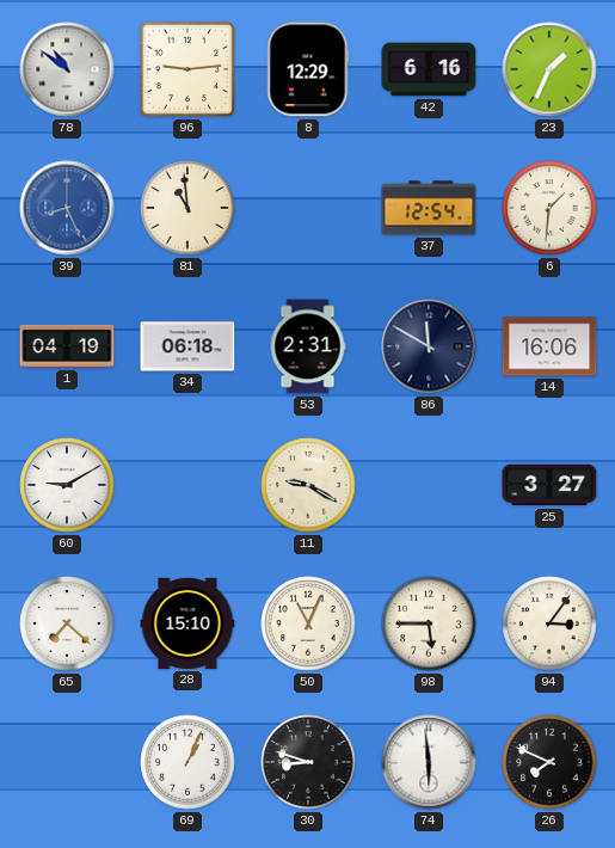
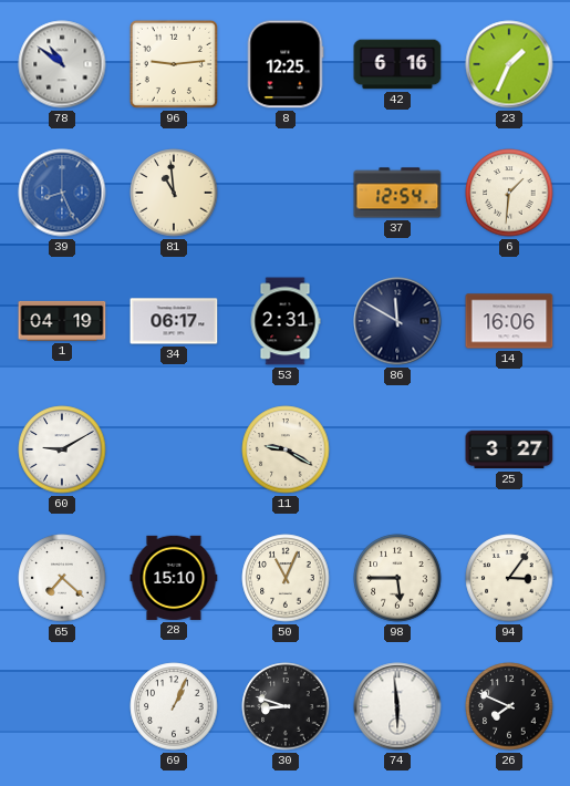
8: 12:29 -> 12:25 (286, 64)
34: 06:18 -> 06:17 (174, 321)
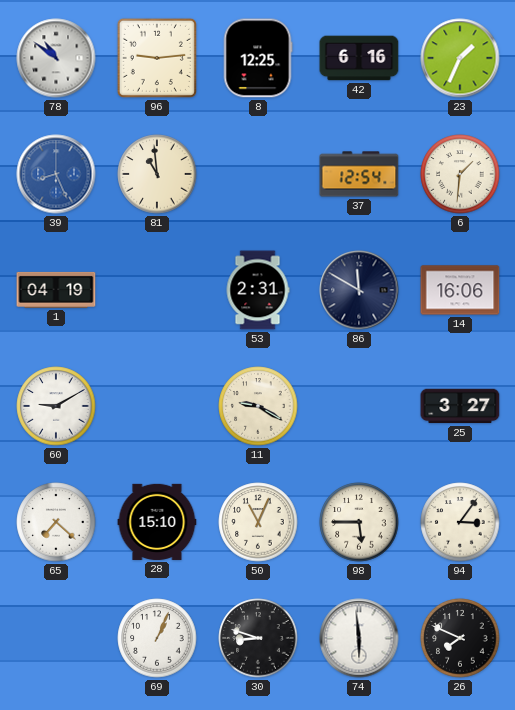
34: 06:17 -> none (174, 321)
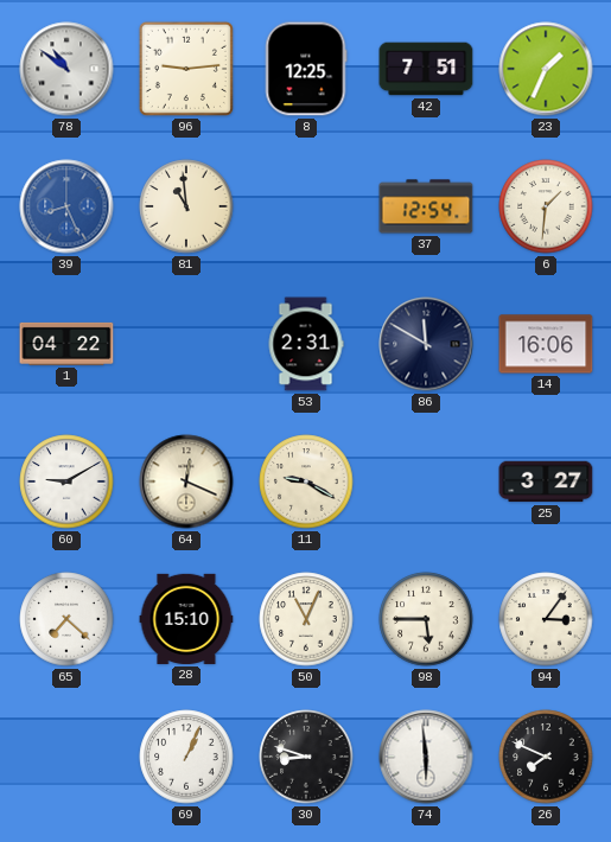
42: 6:16 -> 7:51 (426, 69)
1: 04:19 -> 04:22 (66, 344)
64: none -> 12:19 (186, 481)
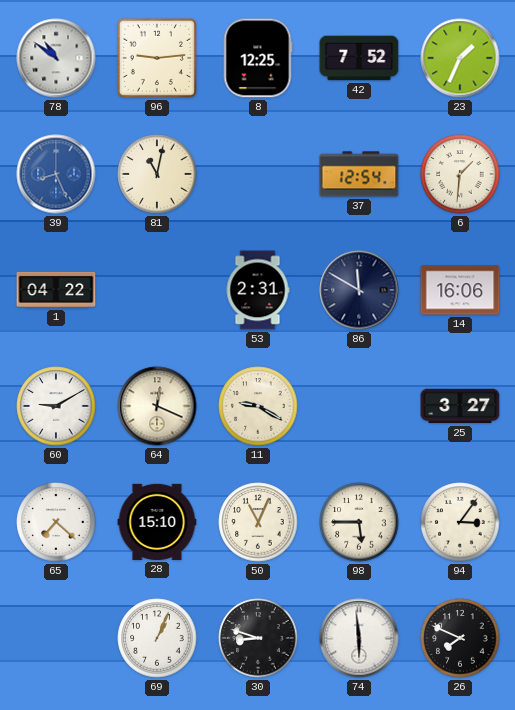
42: 7:51 -> 7:52 (359, 58)
81: 10:59 -> 11:02 (157, 174)
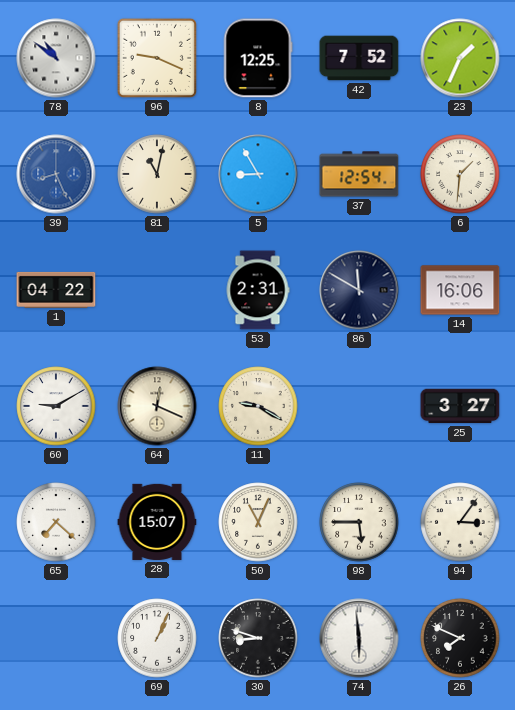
96: 9:14 -> 9:19 (157, 58)
5: none -> 8:55 (258, 174)
28: 15:10 -> 15:07 (157, 522)
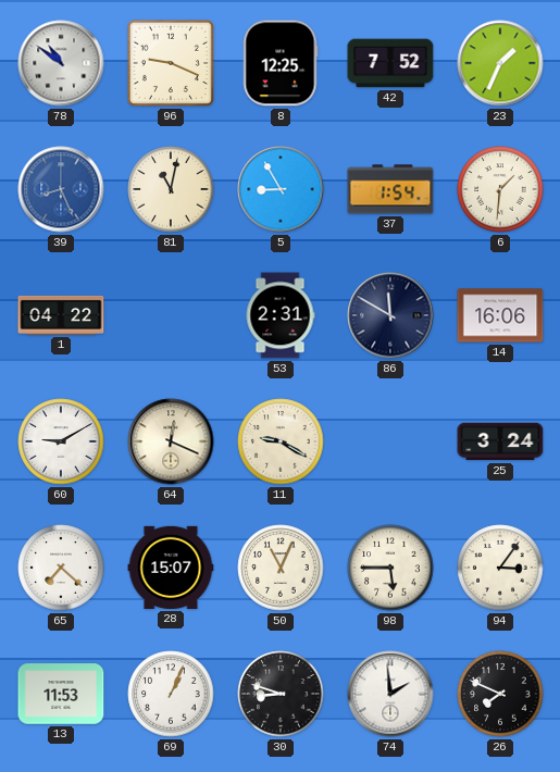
37: 12:54 -> 1:54 (390, 189)
25: 3:27 -> 3:24 (500, 441)
13: none -> 11:53 (61, 694)
74: 5:59 -> 1:59 (390, 694)
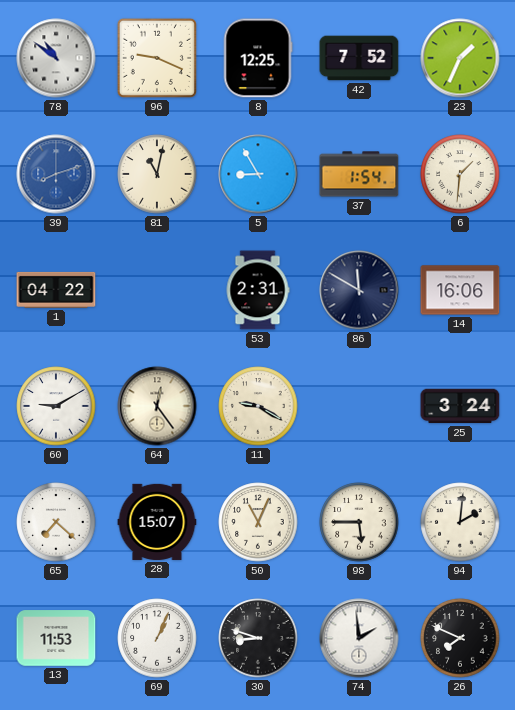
39: 8:26 -> 8:12 (56, 174)
64: 12:19 -> 12:24 (157, 406)
94: 3:06 -> 2:01 (460, 522)
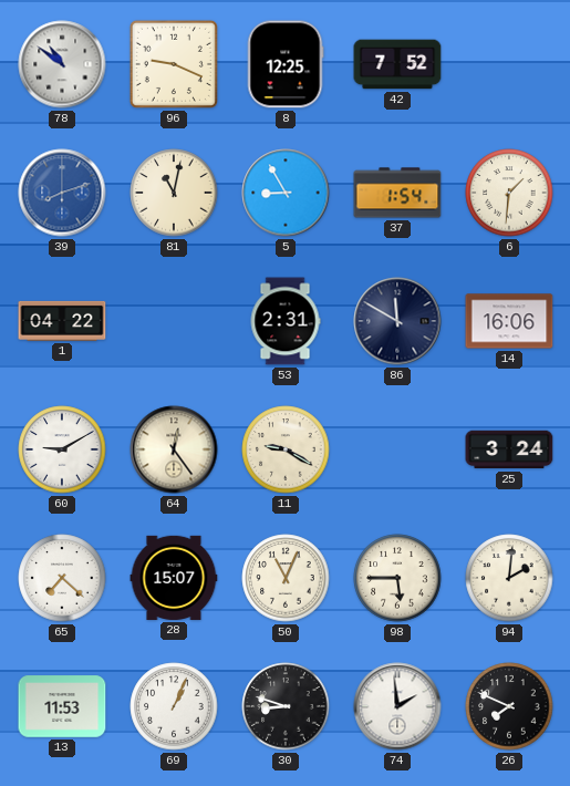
23: 1:34 -> none (460, 58)
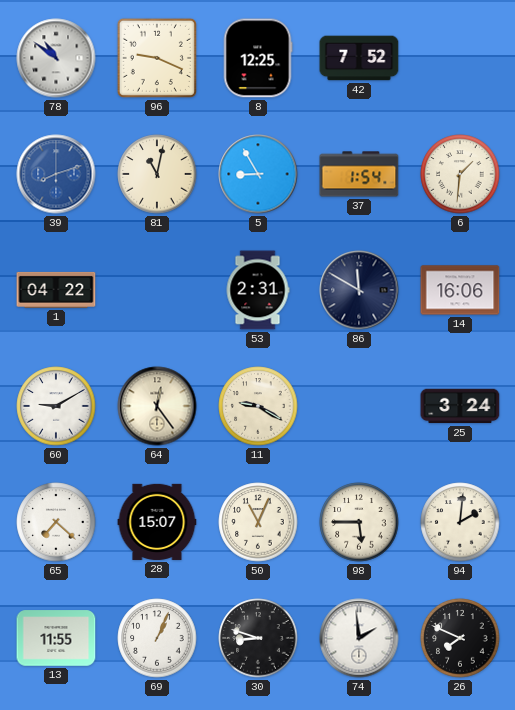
13: 11:53 -> 11:55 (56, 638)
